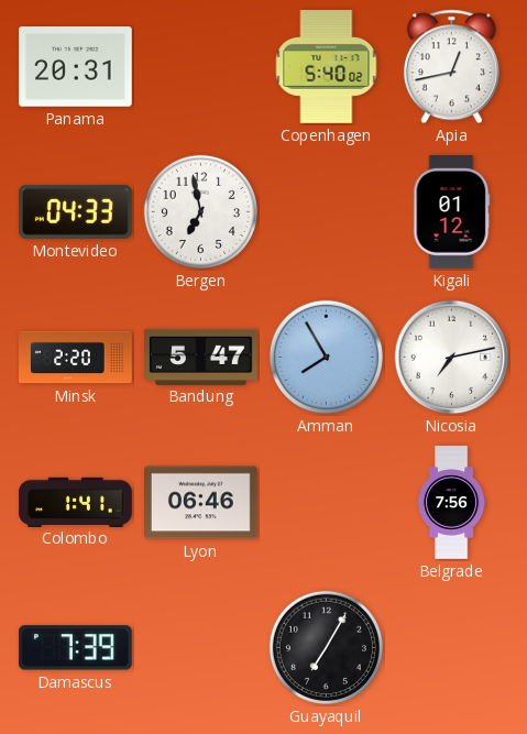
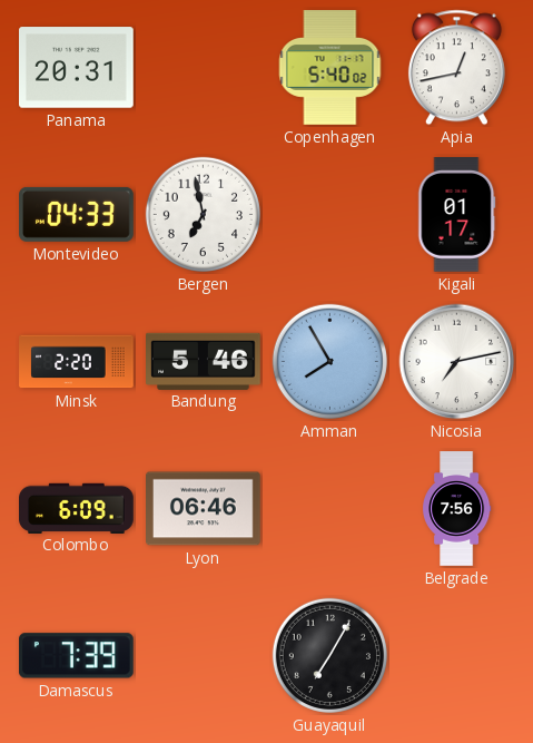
Kigali: 01:12 -> 01:17 (456, 215)
Bandung: 5:47 -> 5:46 (204, 361)
Colombo: 1:41 -> 6:09 (77, 508)
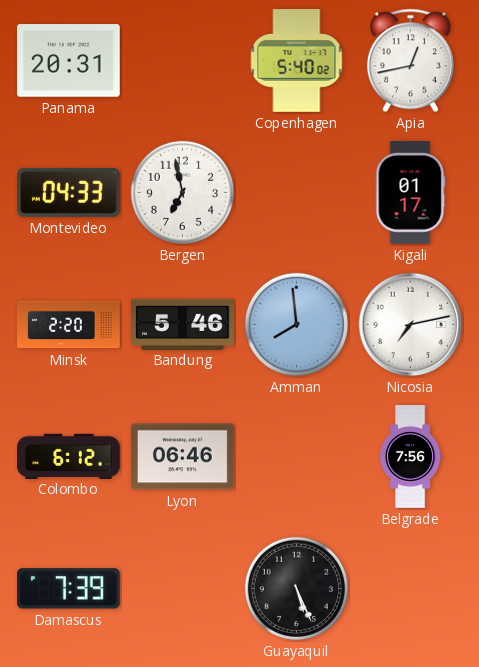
Amman: 7:55 -> 7:59 (296, 324)
Colombo: 6:09 -> 6:12 (69, 456)
Guayaquil: 7:05 -> 5:26 (296, 588)
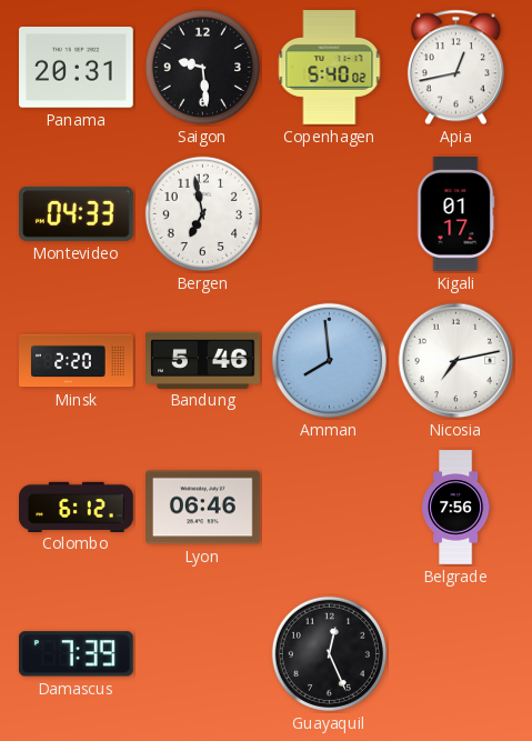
Saigon: none -> 9:29 (202, 67)
Guayaquil: 5:26 -> 12:26 (329, 653)
